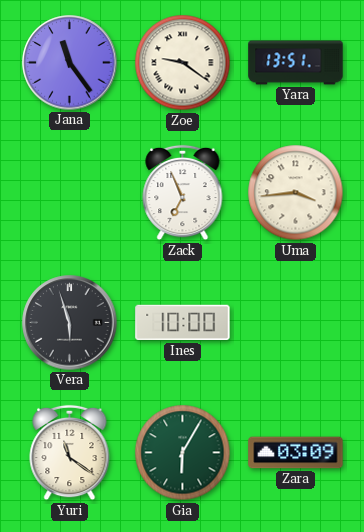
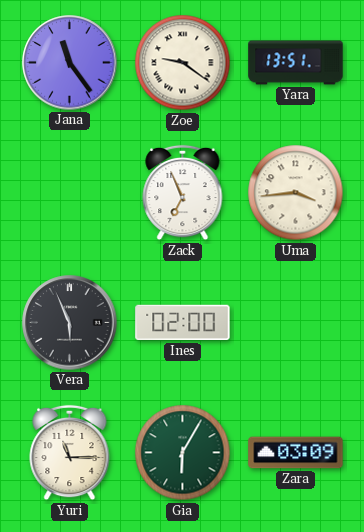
Vera: 5:57 -> 5:56 (70, 323)
Ines: 10:00 -> 02:00 (183, 323)
Yuri: 11:21 -> 11:15 (70, 453)
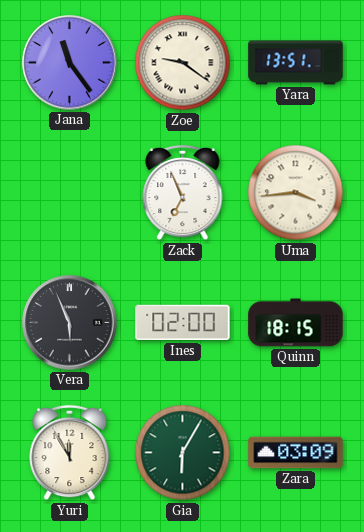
Quinn: none -> 18:15 (296, 323)
Yuri: 11:15 -> 11:55 (70, 453)
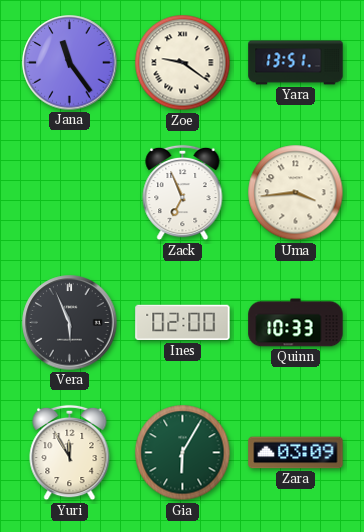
Quinn: 18:15 -> 10:33 (296, 323)
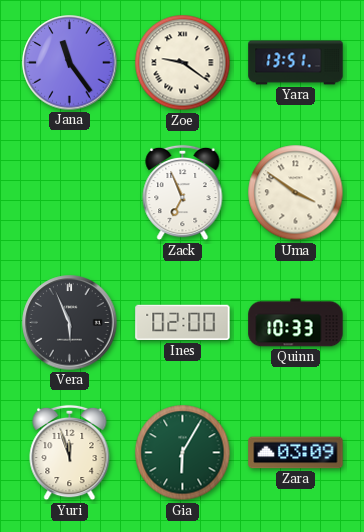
Uma: 3:44 -> 3:51 (296, 193)
Yuri: 11:55 -> 11:57 (70, 453)
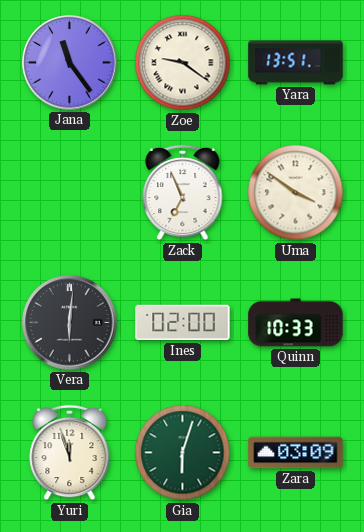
Vera: 5:56 -> 6:01 (70, 323)
Gia: 6:05 -> 6:03 (183, 453)
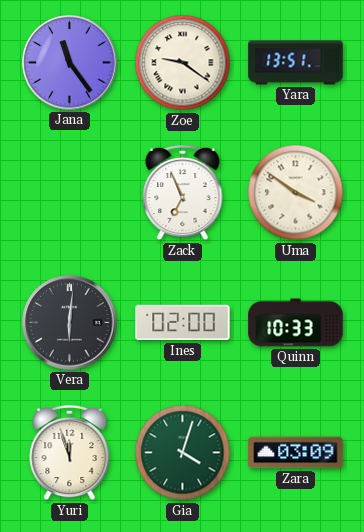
Gia: 6:03 -> 4:03 (183, 453)
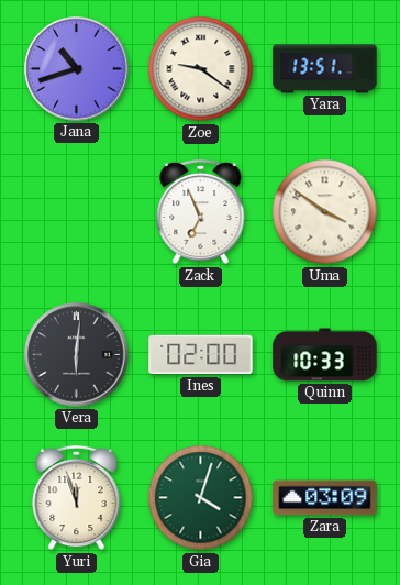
Jana: 11:24 -> 10:42 (77, 69)
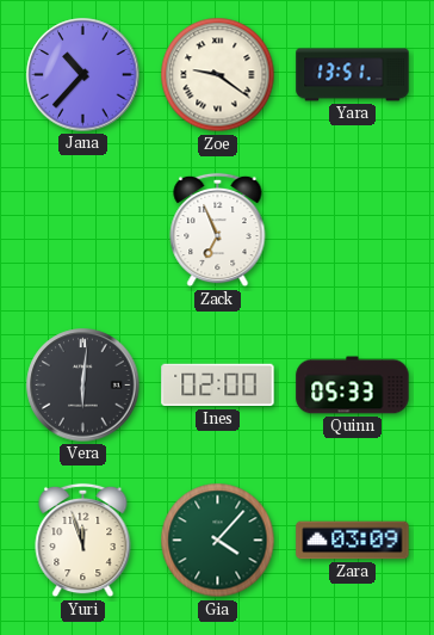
Jana: 10:42 -> 10:37 (83, 75)
Uma: 3:51 -> none (325, 212)
Quinn: 10:33 -> 05:33 (353, 386)
Gia: 4:03 -> 4:07 (218, 541)
